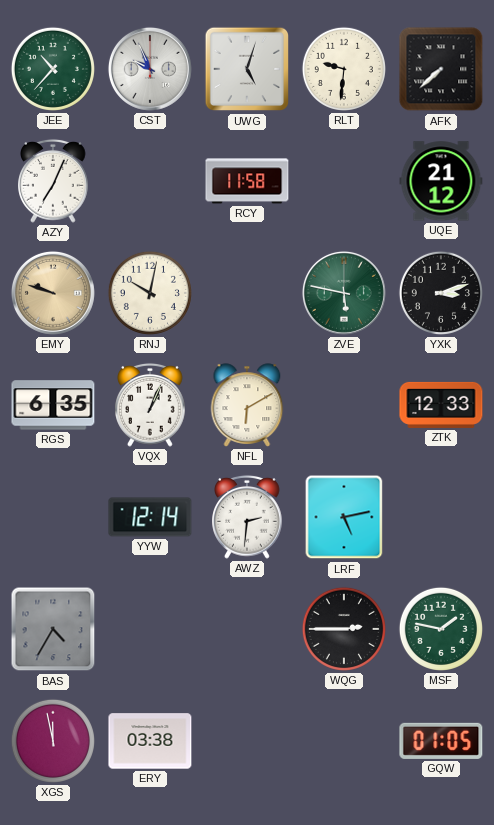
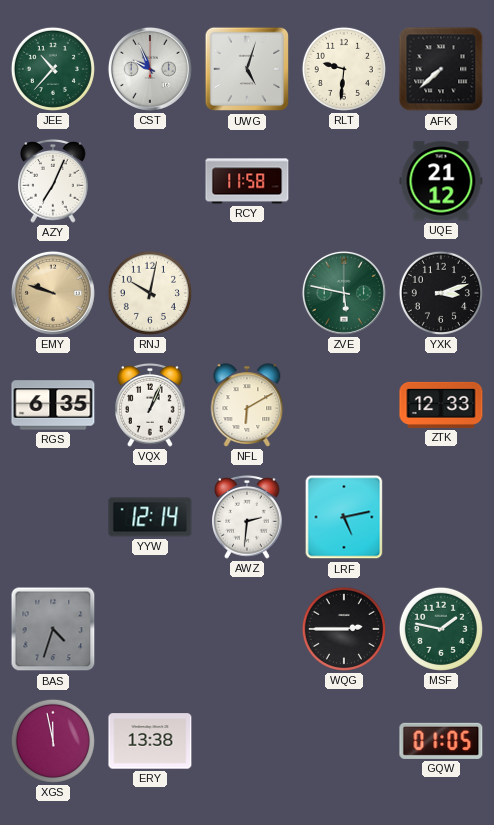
BAS: 4:35 -> 4:33 (53, 629)
ERY: 03:38 -> 13:38 (150, 741)
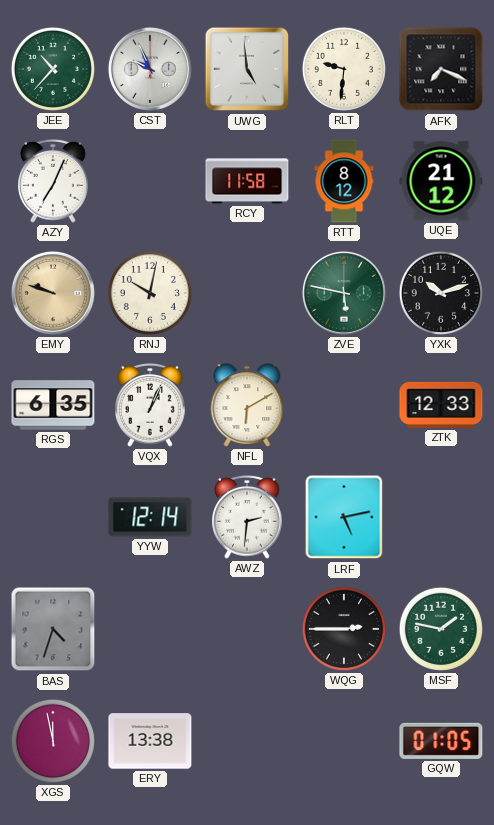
UWG: 5:03 -> 4:59 (247, 69)
AFK: 7:38 -> 7:19 (441, 69)
RTT: none -> 8:12 (344, 181)
YXK: 3:12 -> 10:12 (441, 293)
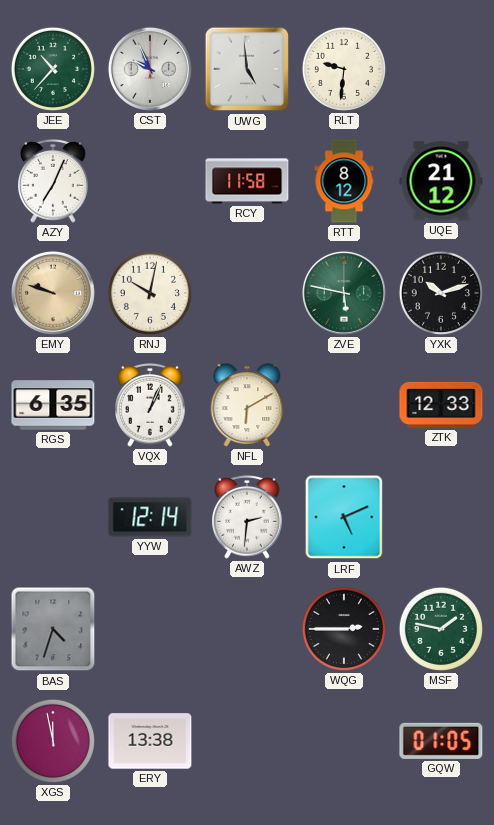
AFK: 7:19 -> none (441, 69)
LRF: 5:13 -> 5:11 (344, 517)
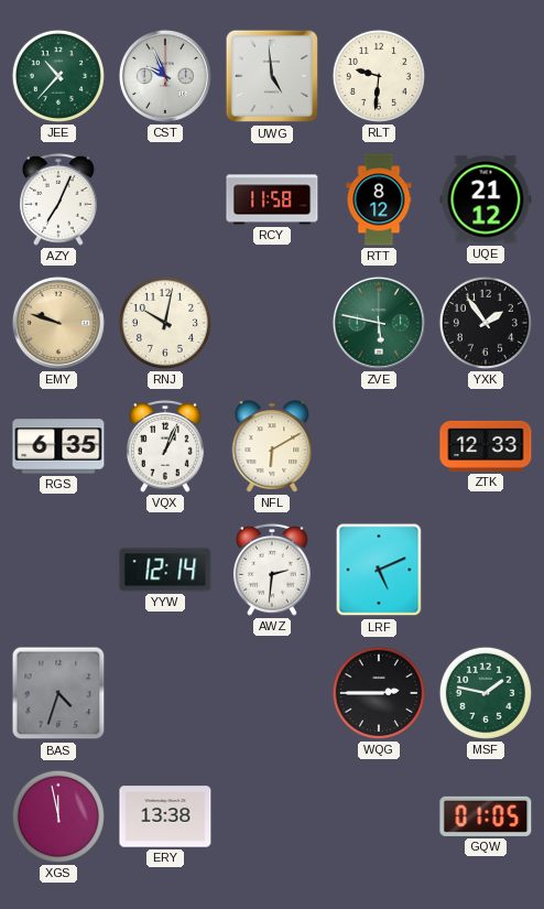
YXK: 10:12 -> 1:54 (486, 323)
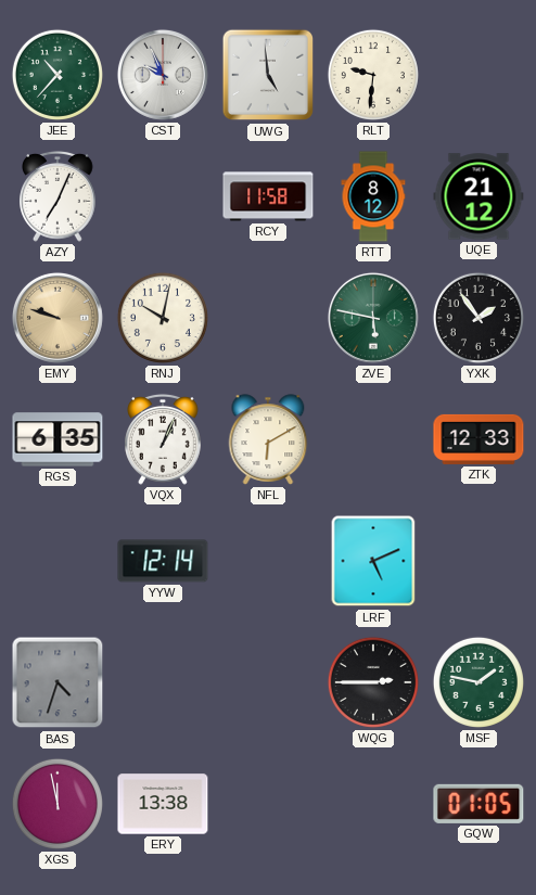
AWZ: 2:31 -> none (272, 570)
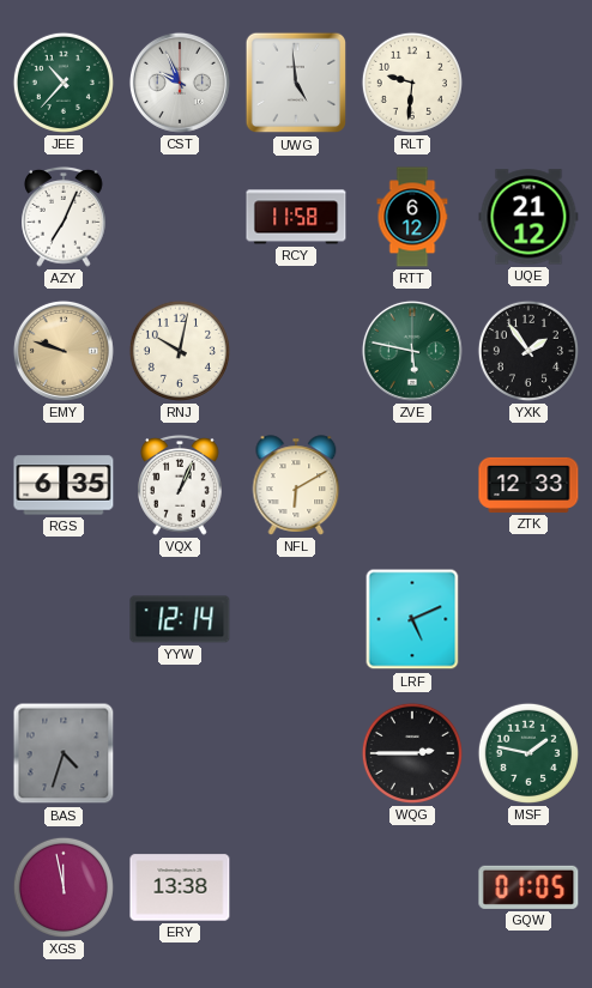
RTT: 8:12 -> 6:12 (412, 217)
